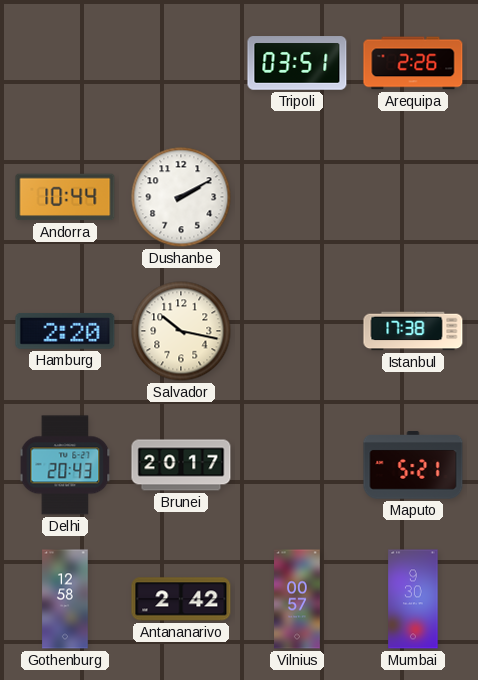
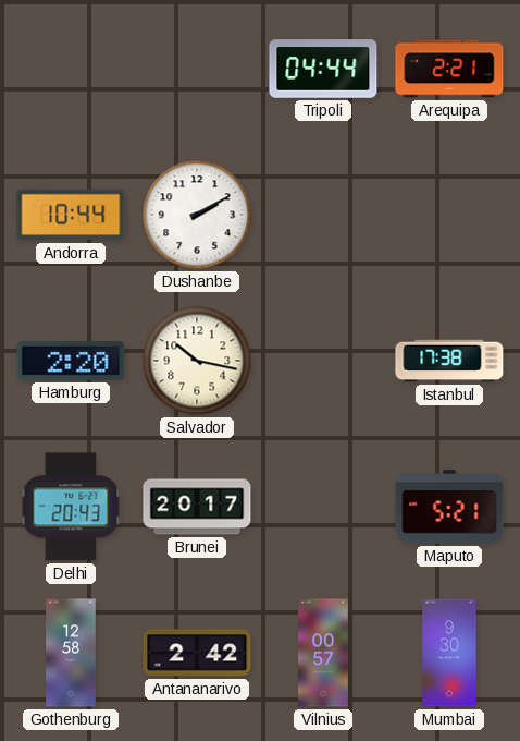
Tripoli: 03:51 -> 04:44 (323, 69)
Arequipa: 2:26 -> 2:21 (449, 69)
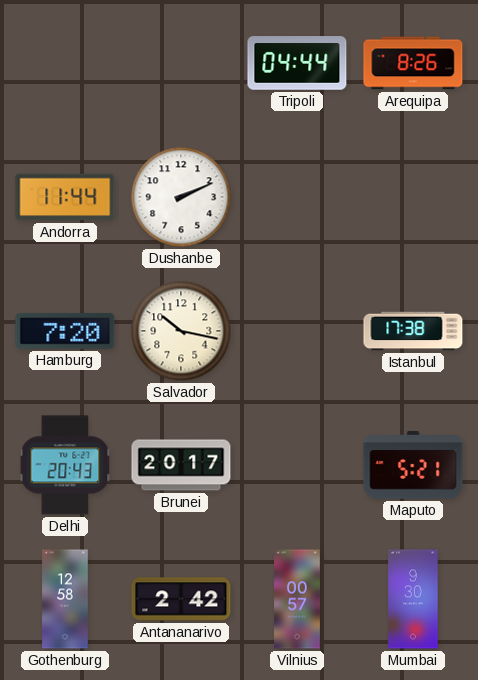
Arequipa: 2:21 -> 8:26 (413, 63)
Andorra: 10:44 -> 11:44 (65, 197)
Dushanbe: 2:10 -> 2:11 (181, 197)
Hamburg: 2:20 -> 7:20 (65, 331)
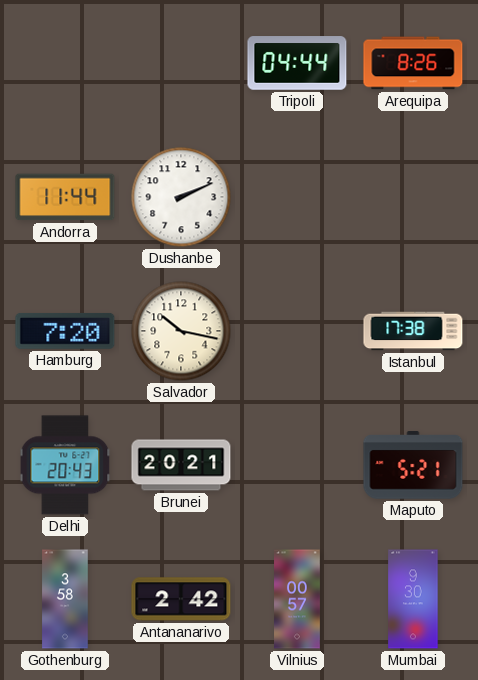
Brunei: 20:17 -> 20:21 (181, 465)
Gothenburg: 12:58 -> 3:58 (65, 599)
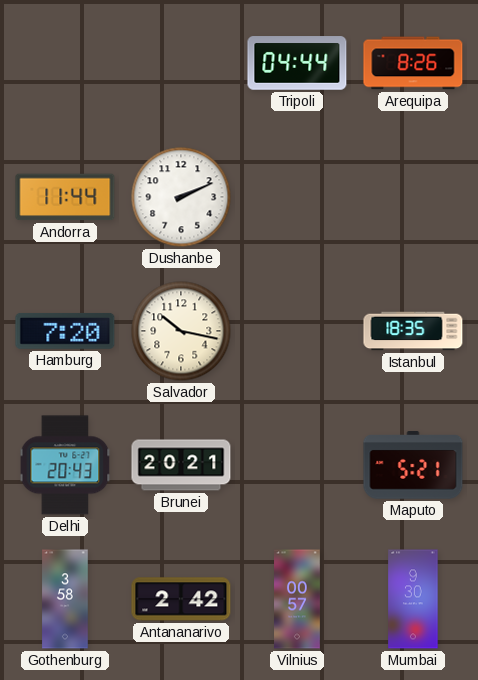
Istanbul: 17:38 -> 18:35 (413, 331)
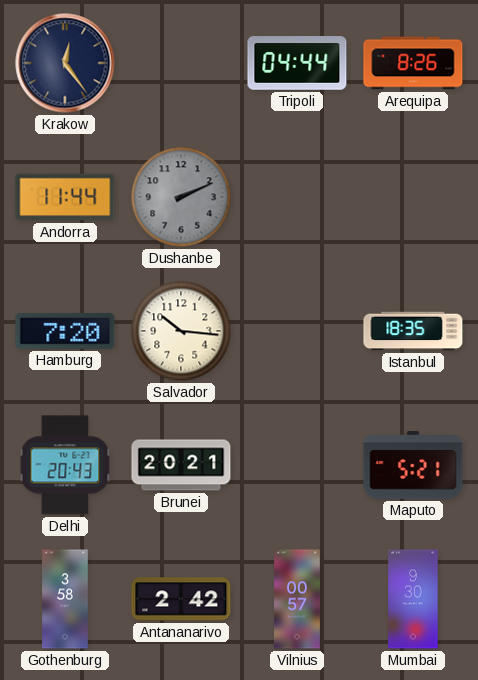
Krakow: none -> 12:24 (65, 63)
Dushanbe dial: white -> grey (181, 197)
Salvador: 10:17 -> 10:16 (181, 331)
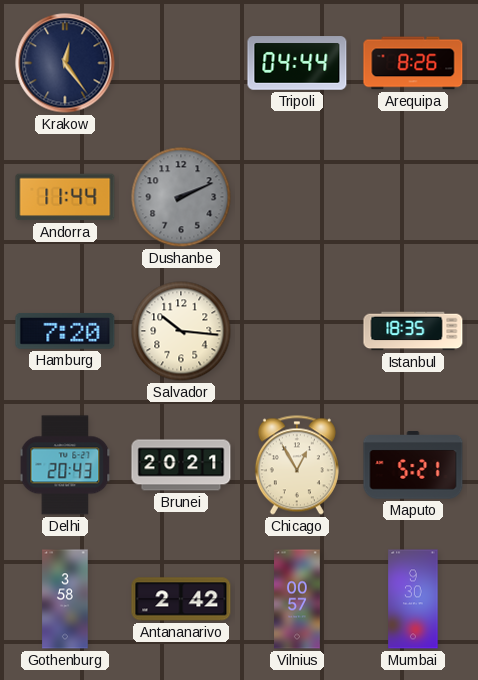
Chicago: none -> 12:55 (297, 465)
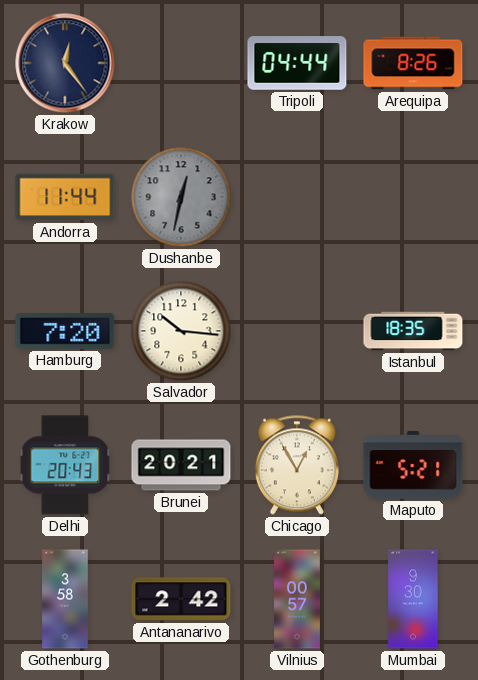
Dushanbe: 2:11 -> 12:32 (181, 197)
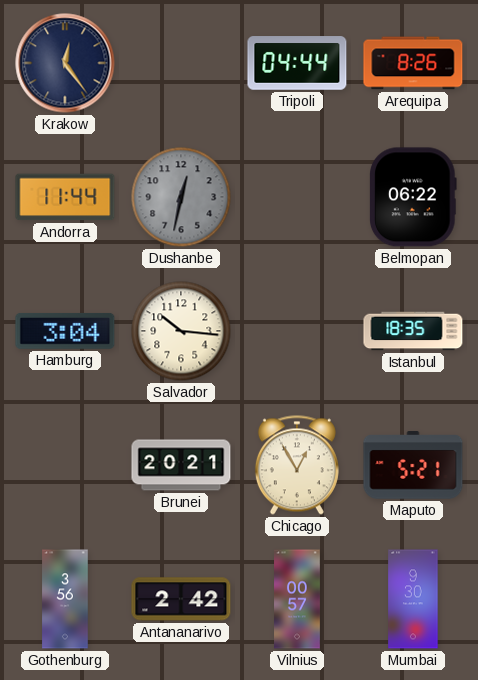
Belmopan: none -> 06:22 (414, 197)
Hamburg: 7:20 -> 3:04 (65, 331)
Delhi: 20:43 -> none (65, 465)
Gothenburg: 3:58 -> 3:56 (65, 599)
